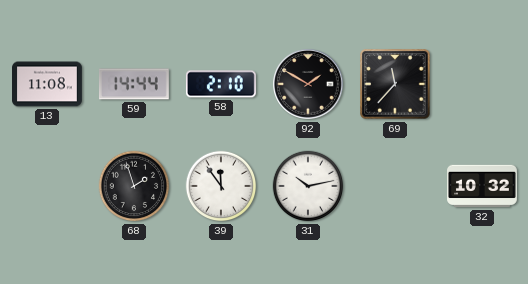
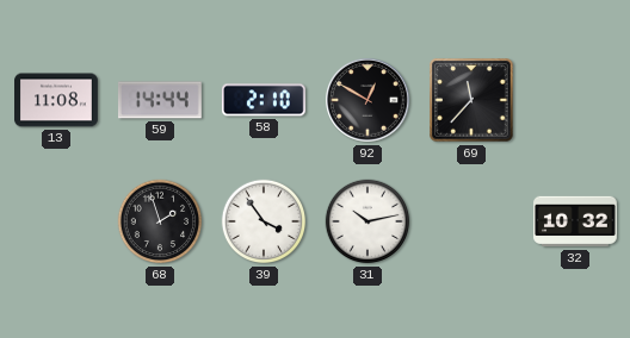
92: 1:50 -> 12:50 (367, 100)
39: 11:54 -> 3:54 (264, 221)
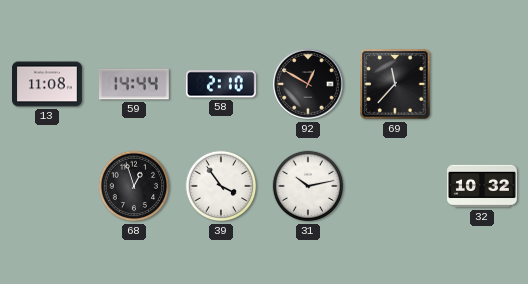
68: 1:57 -> 12:57 (134, 186)
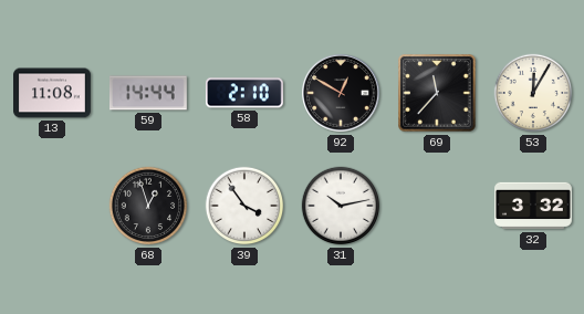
53: none -> 12:05 (533, 93)
32: 10:32 -> 3:32 (534, 206)
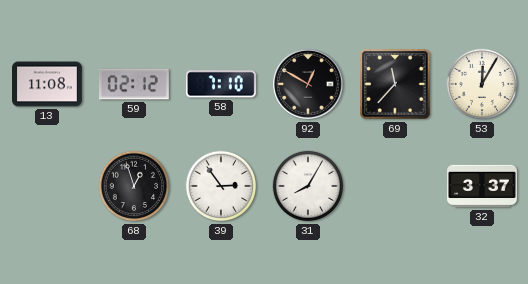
59: 14:44 -> 02:12 (134, 84)
58: 2:10 -> 7:10 (221, 84)
39: 3:54 -> 2:54 (221, 186)
31: 10:13 -> 8:05 (308, 186)
32: 3:32 -> 3:37 (483, 186)
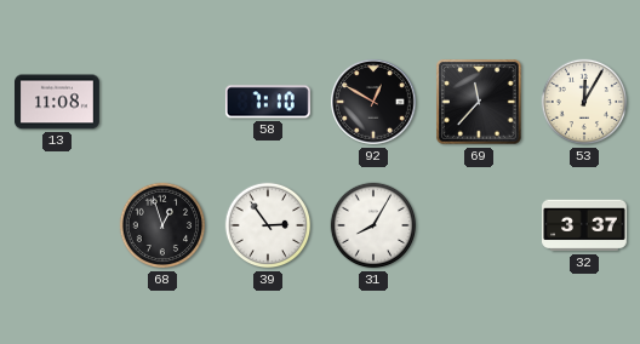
59: 02:12 -> none (134, 84)
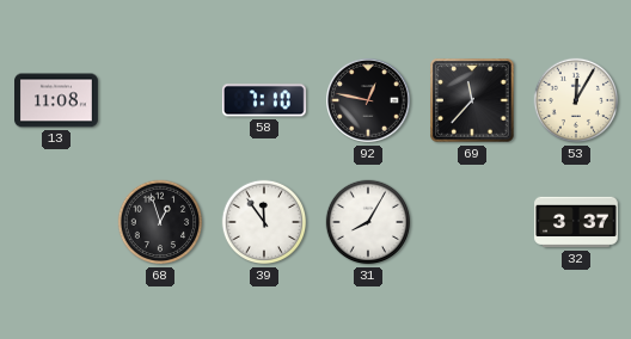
92: 12:50 -> 12:47 (368, 100)
39: 2:54 -> 11:54 (264, 222)
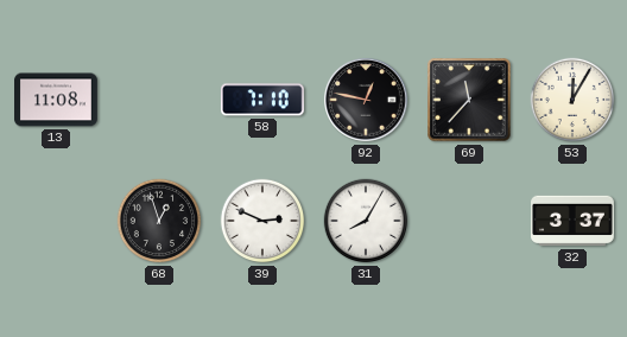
39: 11:54 -> 2:49 (262, 221)
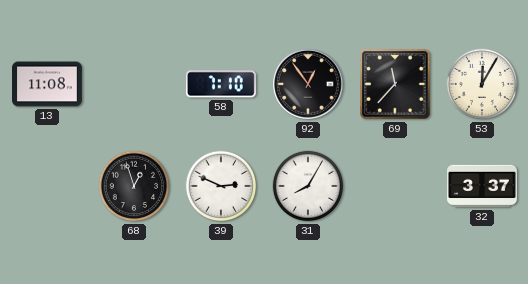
92: 12:47 -> 12:54 (308, 84)
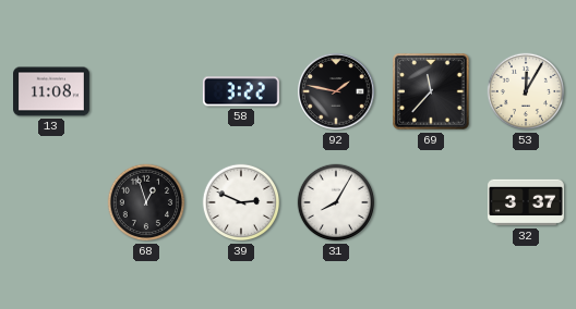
58: 7:10 -> 3:22 (241, 91)
92: 12:54 -> 1:47 (336, 91)
